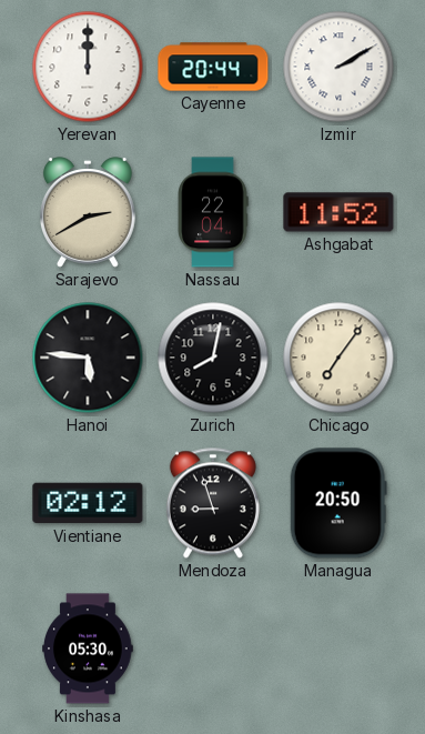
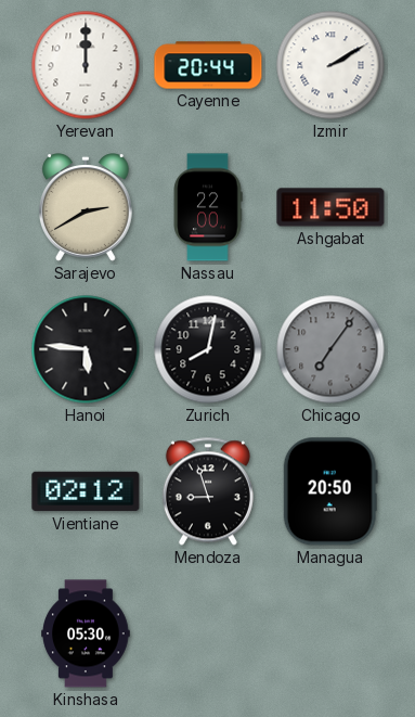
Nassau: 22:04 -> 22:00 (208, 207)
Ashgabat: 11:52 -> 11:50 (330, 207)
Chicago dial: cream -> grey (330, 349)
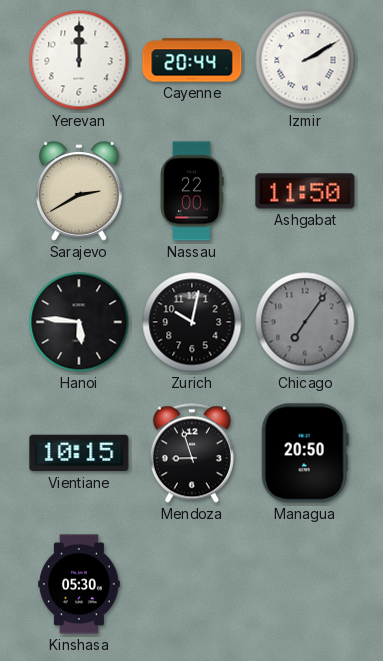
Zurich: 8:02 -> 10:02 (192, 322)
Vientiane: 02:12 -> 10:15 (79, 453)
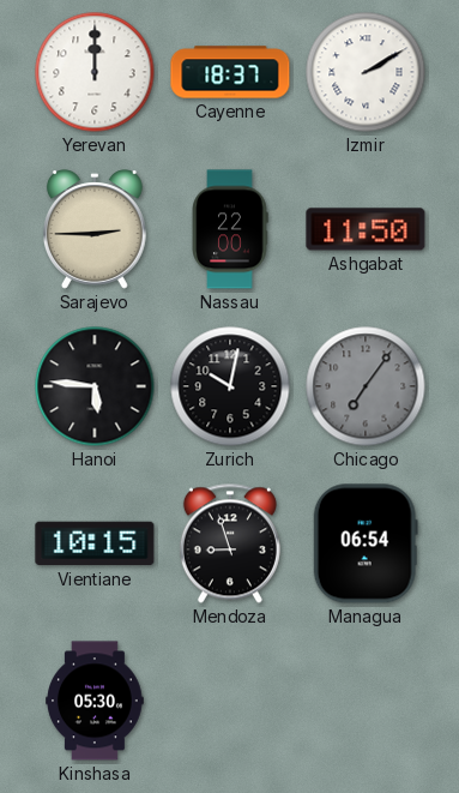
Cayenne: 20:44 -> 18:37 (230, 72)
Sarajevo: 2:40 -> 2:45 (96, 229)
Managua: 20:50 -> 06:54 (366, 543)
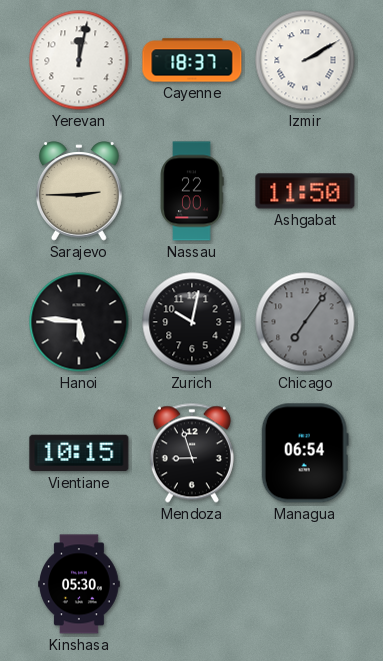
Yerevan: 12:00 -> 12:02 (79, 60)
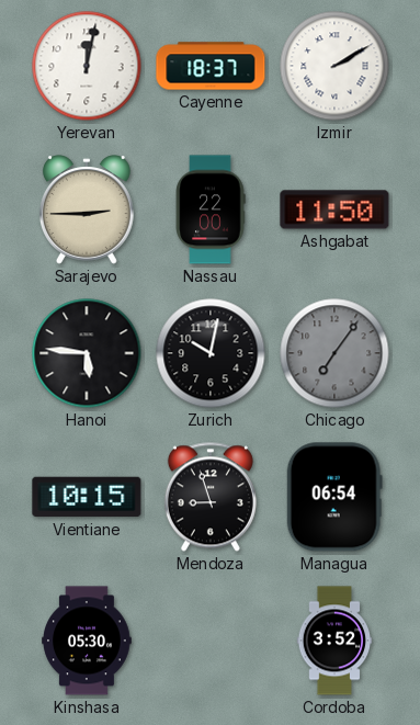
Cordoba: none -> 3:52 (334, 641)
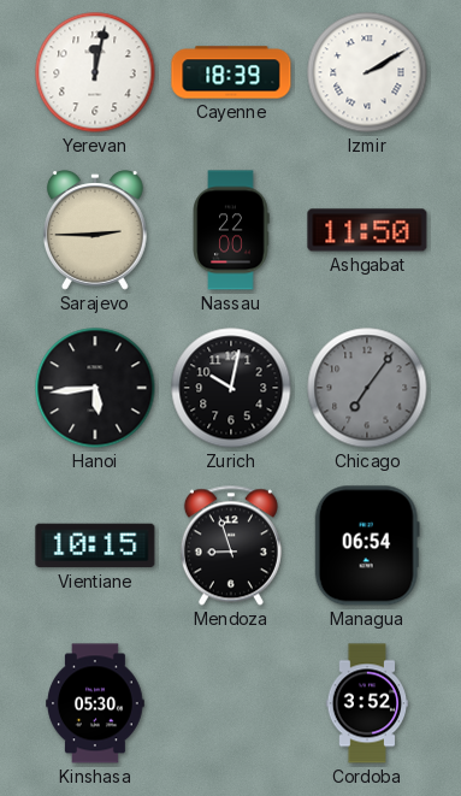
Cayenne: 18:37 -> 18:39 (231, 72)
Hanoi: 5:46 -> 5:44 (95, 388)
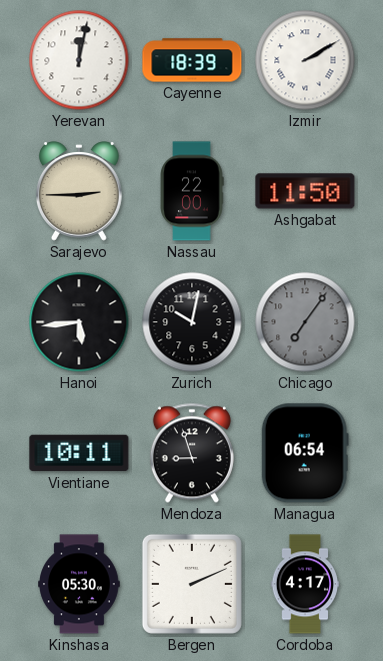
Vientiane: 10:15 -> 10:11 (79, 453)
Bergen: none -> 2:11 (192, 584)
Cordoba: 3:52 -> 4:17 (305, 584)
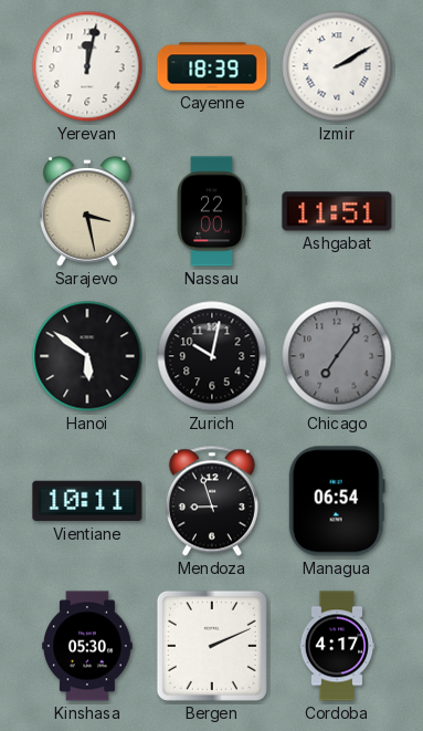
Sarajevo: 2:45 -> 3:28 (88, 211)
Ashgabat: 11:50 -> 11:51 (337, 211)
Hanoi: 5:44 -> 5:51 (87, 356)
